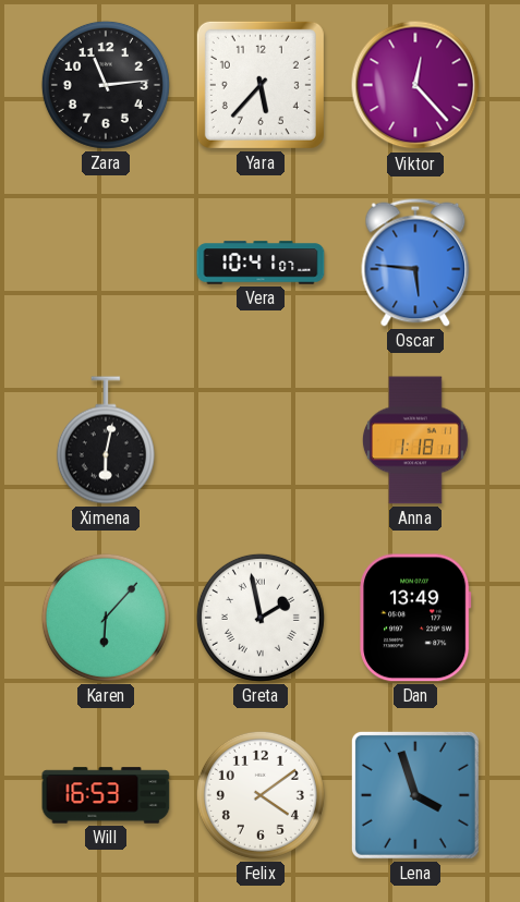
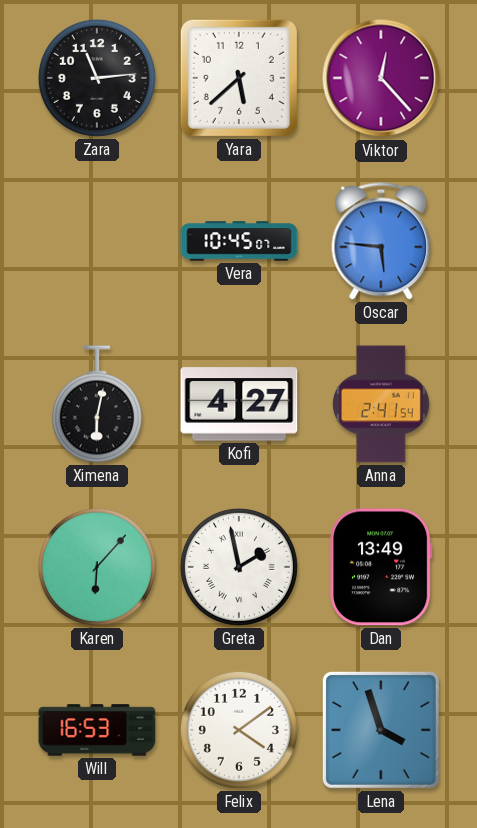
Yara: 5:37 -> 5:38 (239, 78)
Vera: 10:41 -> 10:45 (239, 241)
Kofi: none -> 4:27 (239, 404)
Anna: 1:18 -> 2:41 (381, 404)
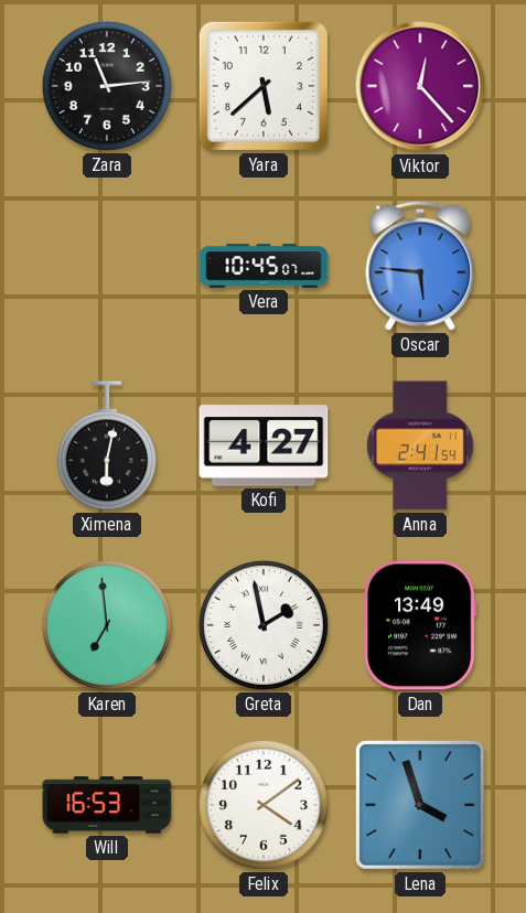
Karen: 6:07 -> 6:59 (107, 625)
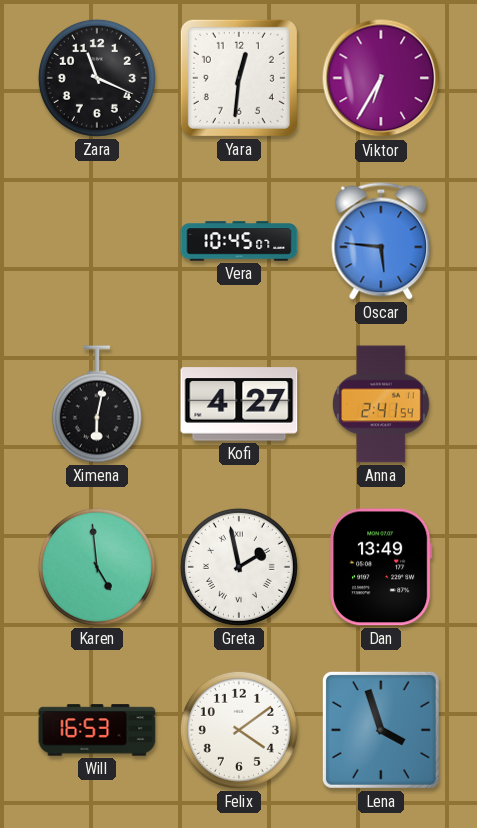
Zara: 11:14 -> 11:19 (97, 78)
Yara: 5:38 -> 12:31 (239, 78)
Viktor: 12:23 -> 6:35 (381, 78)
Karen: 6:59 -> 4:59 (97, 567)
